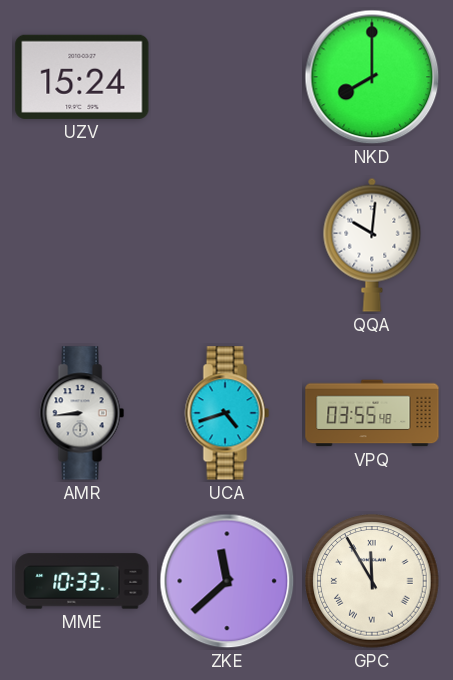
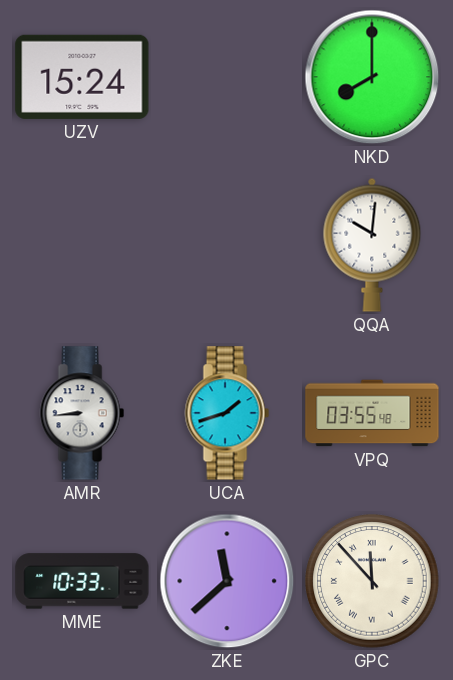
UCA: 4:42 -> 1:42 (227, 413)
GPC: 11:55 -> 11:53 (372, 581)
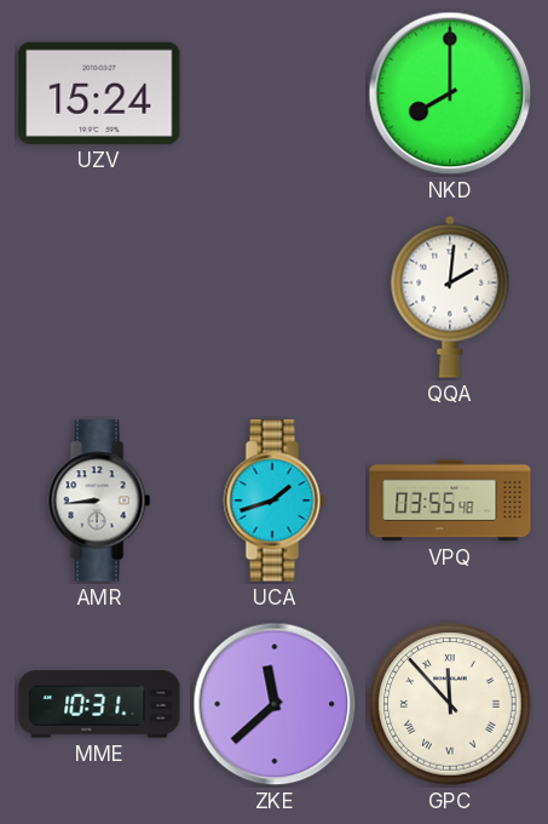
QQA: 10:01 -> 2:01 (450, 297)
MME: 10:33 -> 10:31 (99, 704)
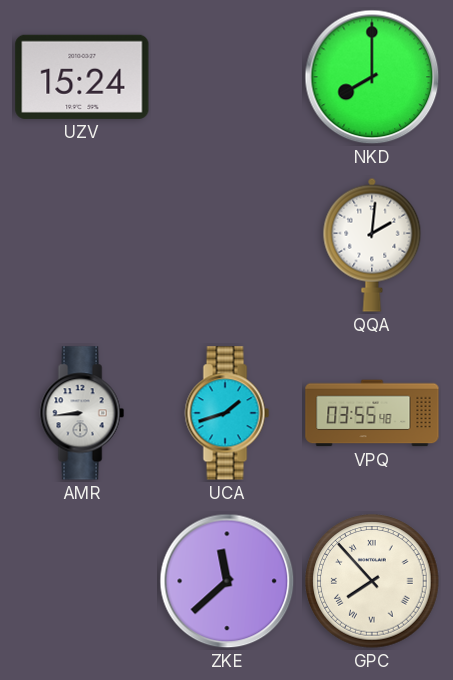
MME: 10:31 -> none (99, 704)
GPC: 11:53 -> 7:53 (372, 581)
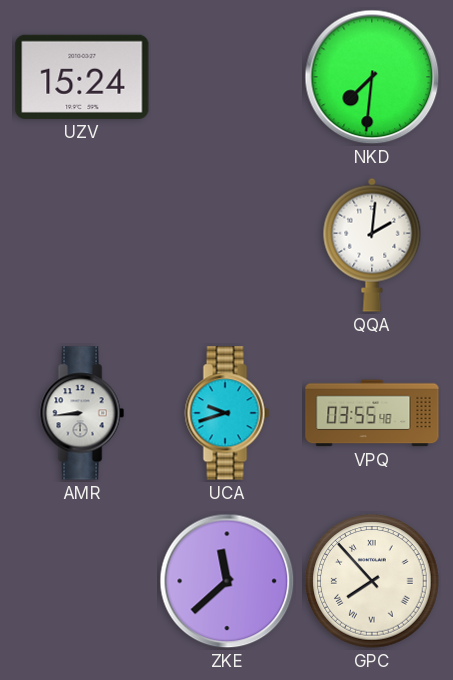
NKD: 8:00 -> 7:31 (372, 77)
UCA: 1:42 -> 9:42 (227, 413)
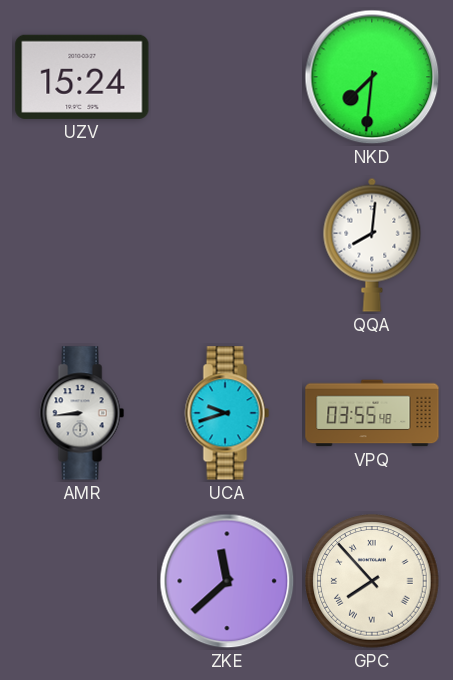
QQA: 2:01 -> 8:01 (372, 245)
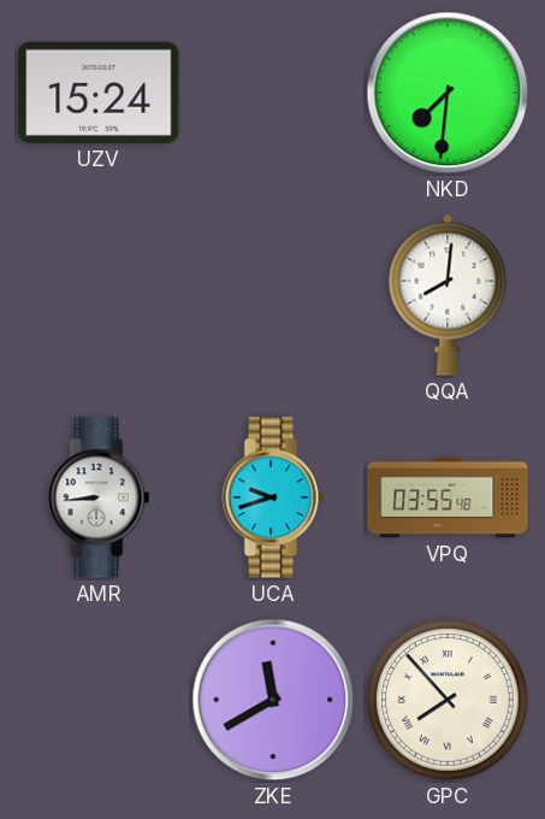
ZKE: 11:38 -> 11:40 (273, 700)
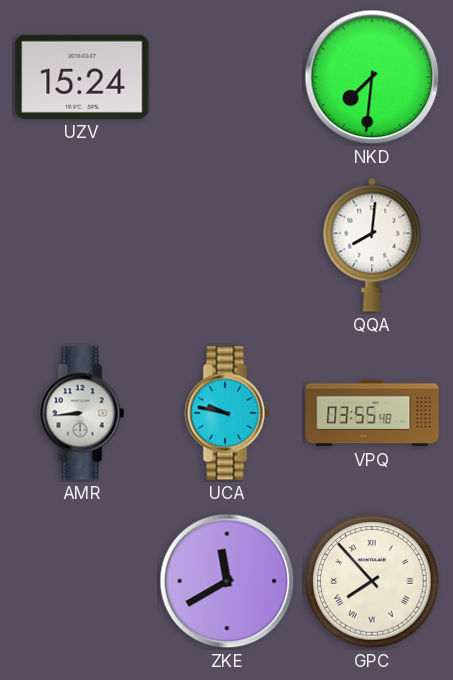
UCA: 9:42 -> 9:47 (227, 413)
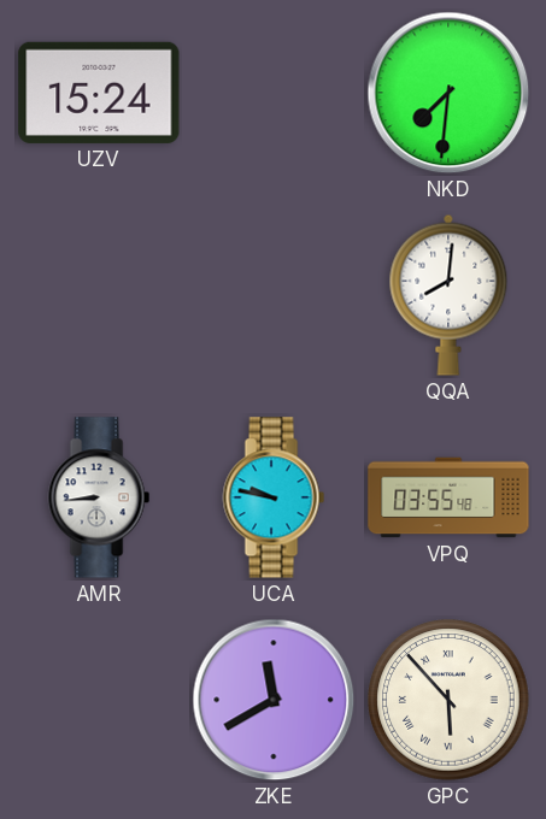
GPC: 7:53 -> 5:53 (448, 700)
